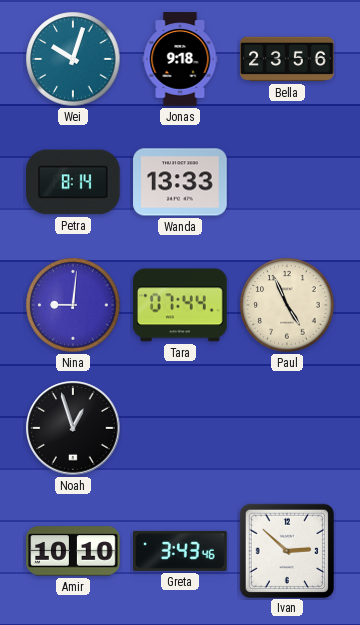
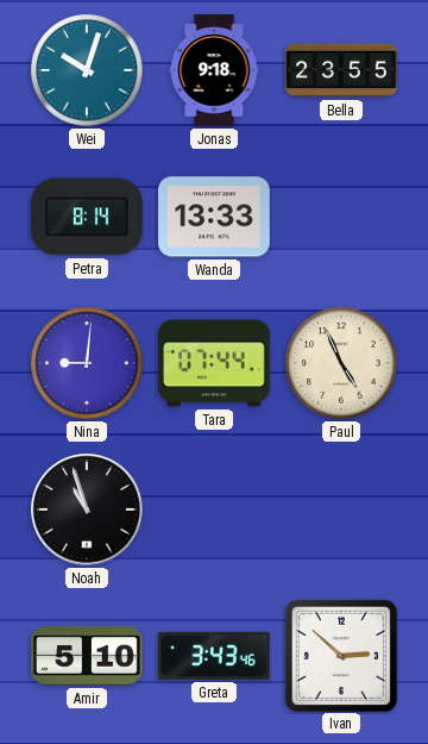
Bella: 23:56 -> 23:55 (341, 70)
Noah: 12:57 -> 10:57 (87, 509)
Amir: 10:10 -> 5:10 (87, 656)
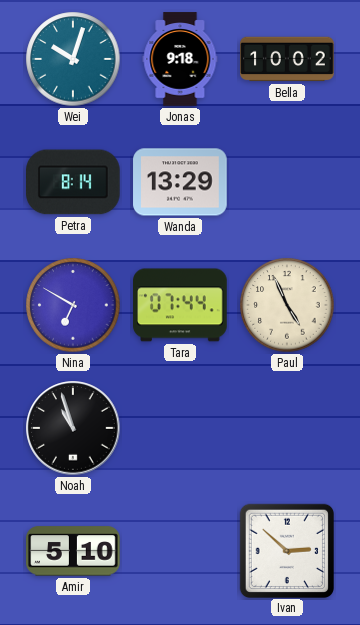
Bella: 23:55 -> 10:02 (287, 59)
Wanda: 13:33 -> 13:29 (180, 182)
Nina: 9:01 -> 6:50 (73, 305)
Greta: 3:43 -> none (215, 656)
